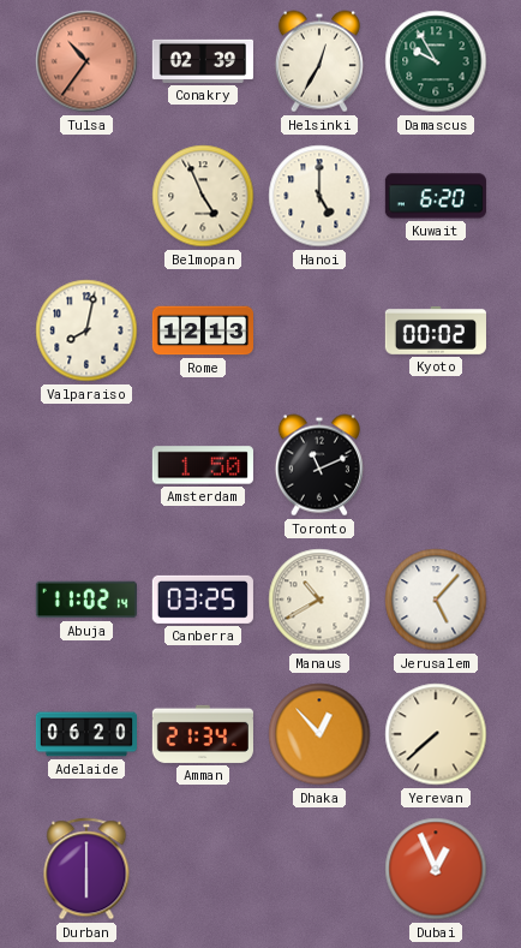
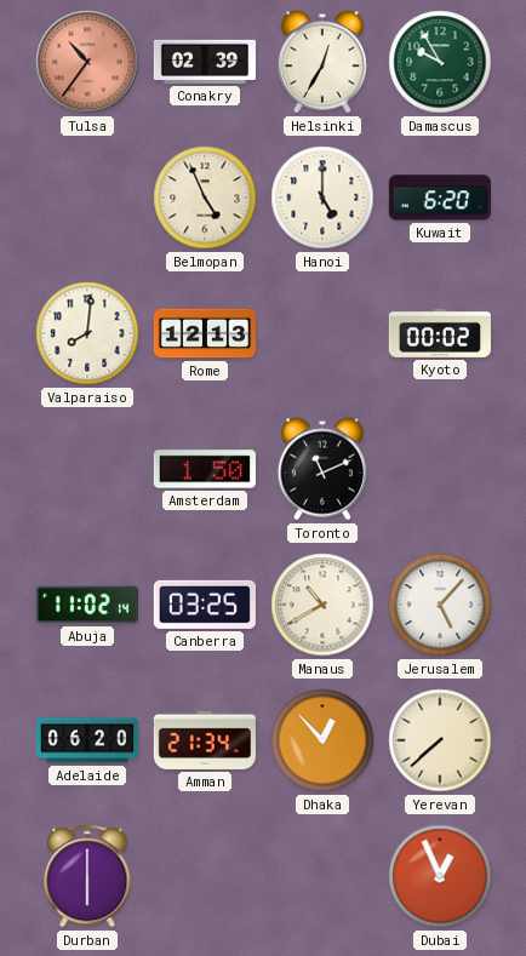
Valparaiso: 8:02 -> 8:01 (87, 333)
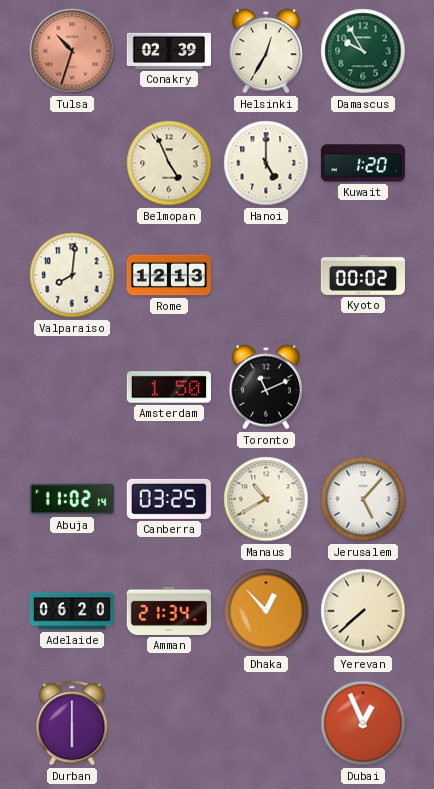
Tulsa: 10:36 -> 10:33 (72, 51)
Kuwait: 6:20 -> 1:20 (362, 163)
